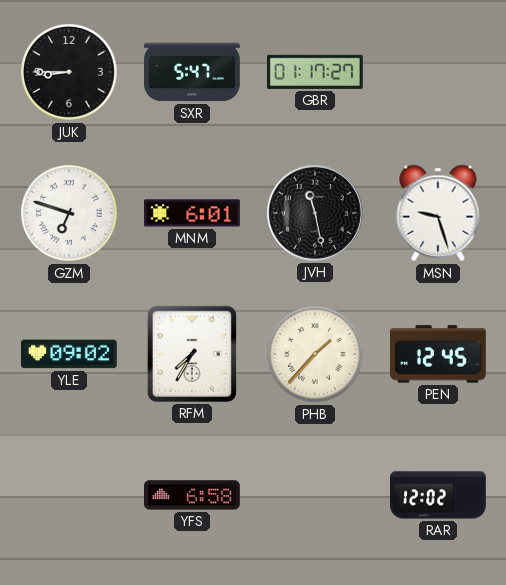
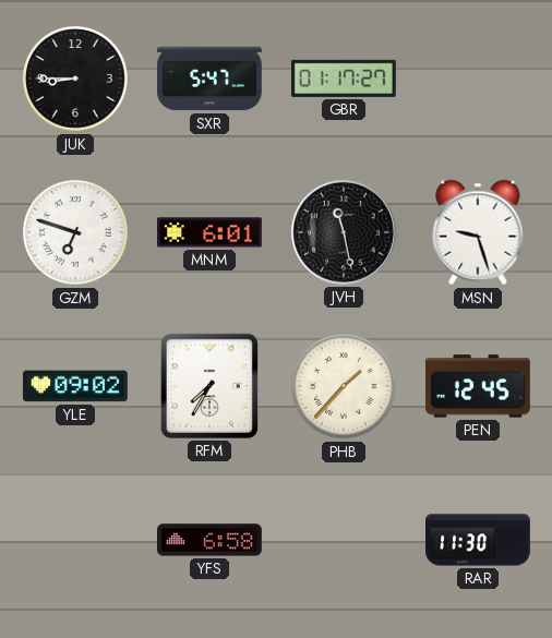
RAR: 12:02 -> 11:30 (478, 540)
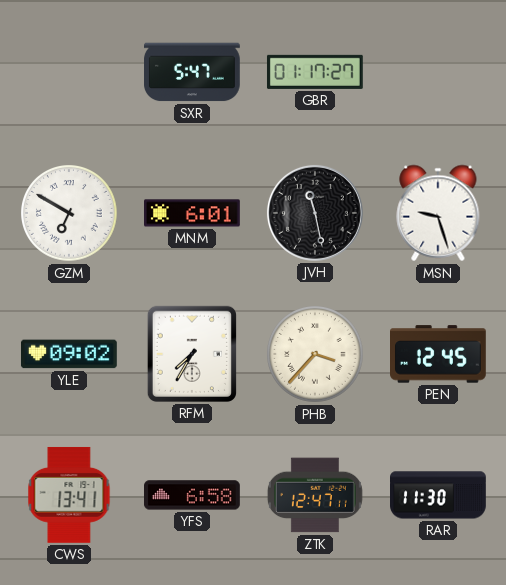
JUK: 8:45 -> none (76, 80)
GZM: 6:48 -> 6:50 (70, 214)
PHB: 1:37 -> 3:37 (316, 355)
CWS: none -> 13:41 (69, 495)
ZTK: none -> 12:47 (315, 495)
